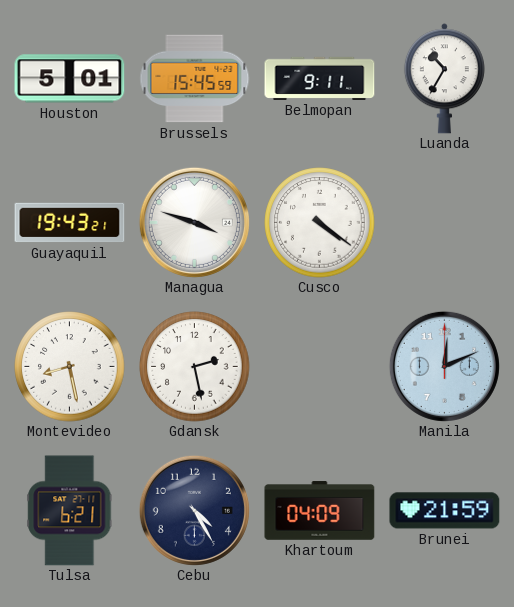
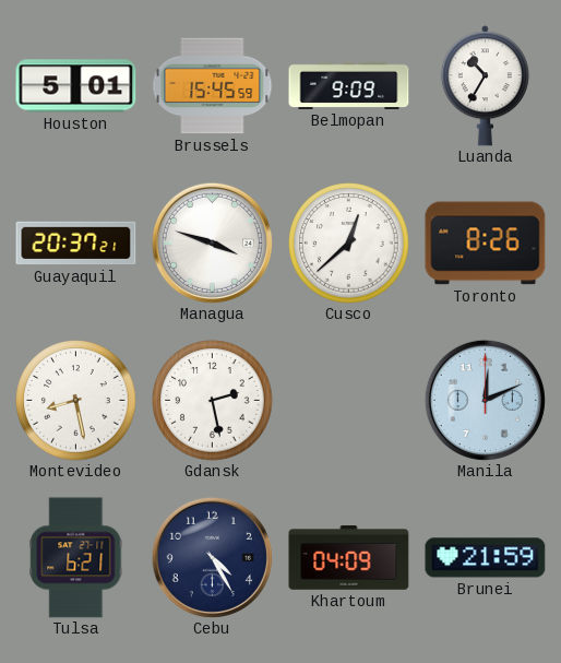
Belmopan: 9:11 -> 9:09 (349, 85)
Guayaquil: 19:43 -> 20:37 (76, 244)
Cusco: 4:21 -> 12:38 (349, 244)
Toronto: none -> 8:26 (486, 244)
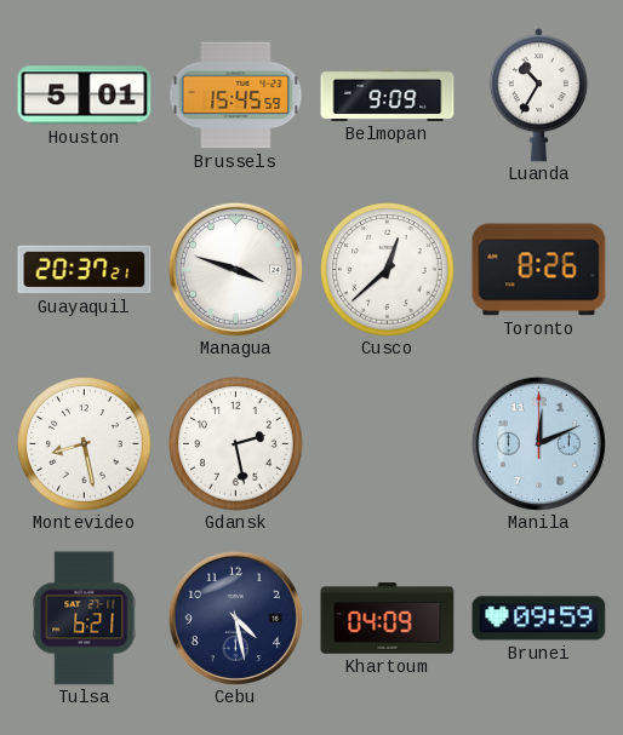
Cebu: 4:25 -> 4:28 (235, 618)
Brunei: 21:59 -> 09:59 (539, 619)
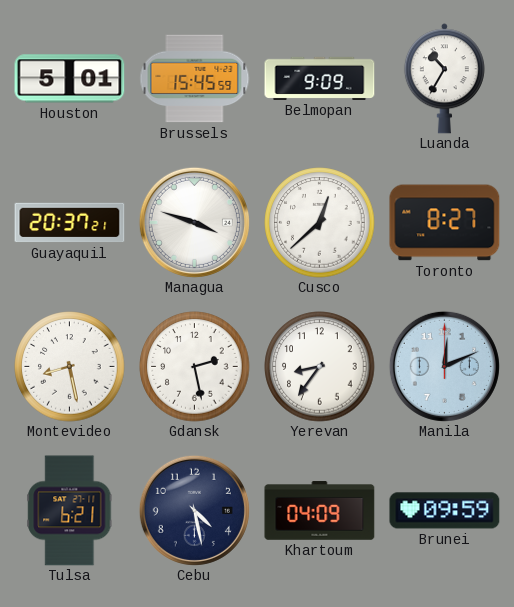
Toronto: 8:26 -> 8:27 (445, 223)
Yerevan: none -> 8:36 (320, 367)
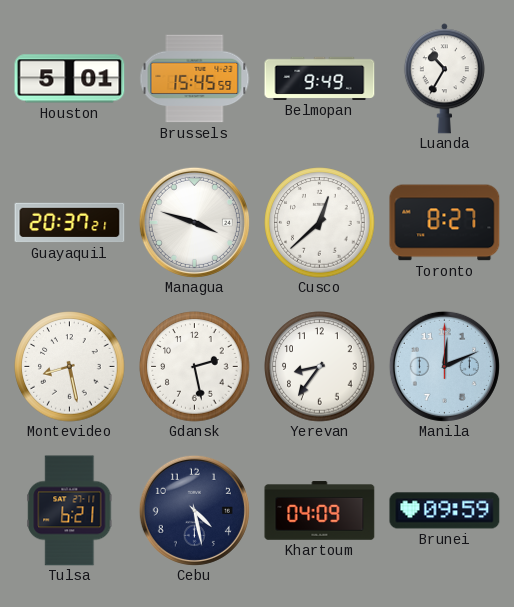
Belmopan: 9:09 -> 9:49 (320, 78)
